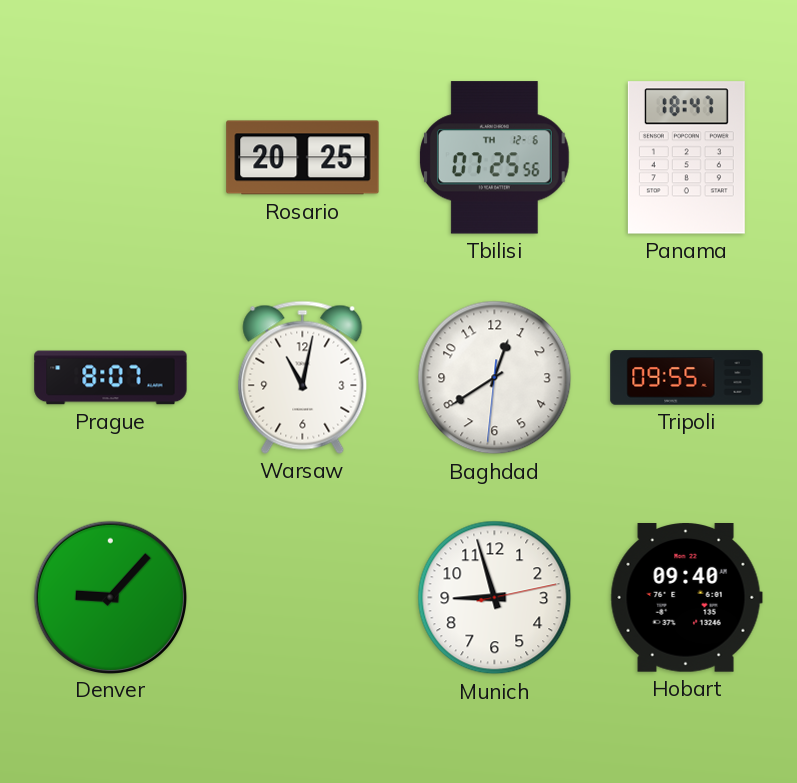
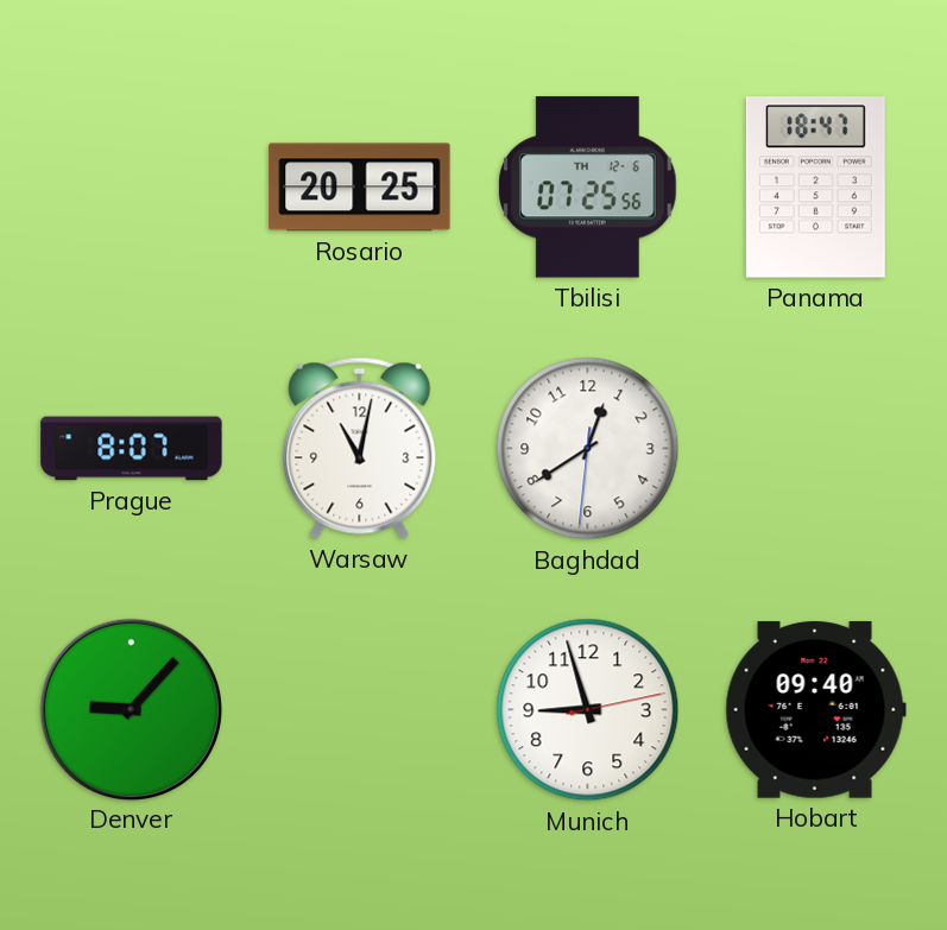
Tripoli: 09:55 -> none (687, 378)
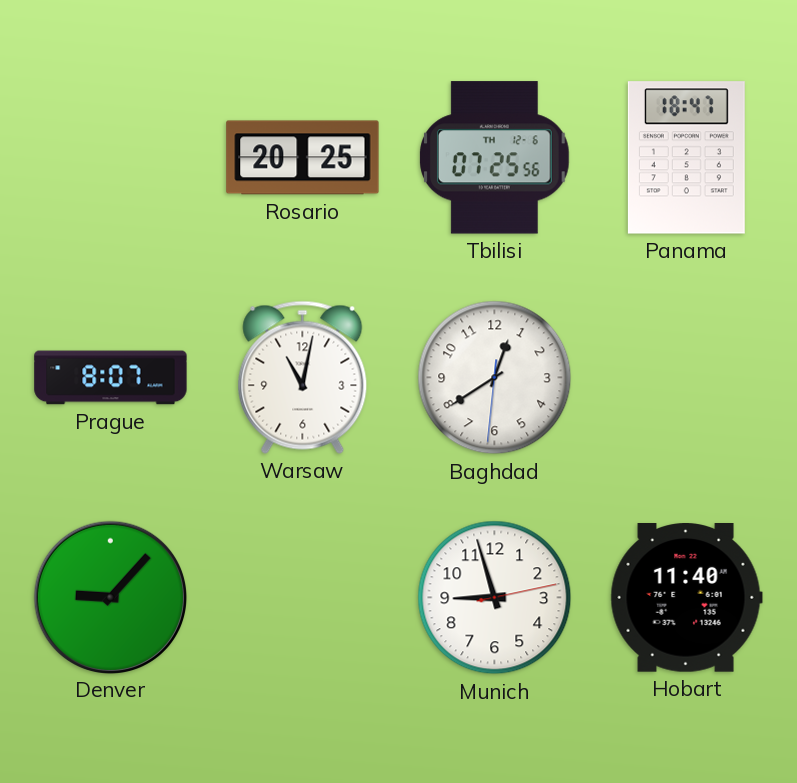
Hobart: 09:40 -> 11:40 (686, 598)
